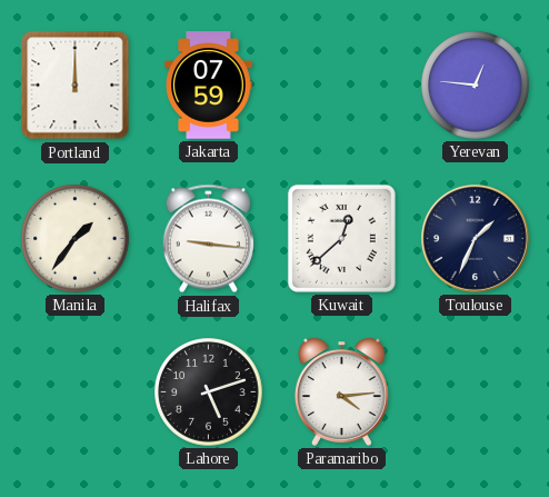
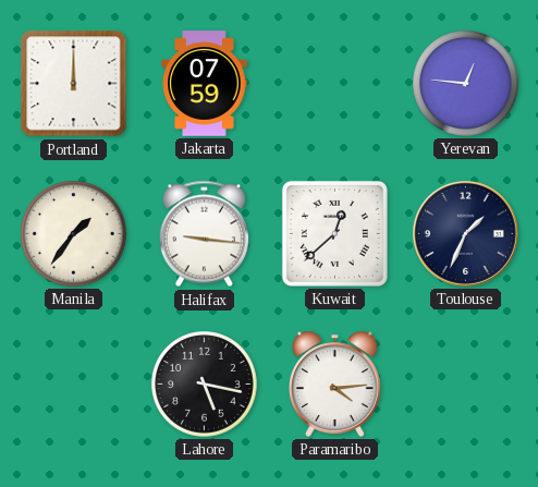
Lahore: 5:12 -> 5:17 (205, 385)
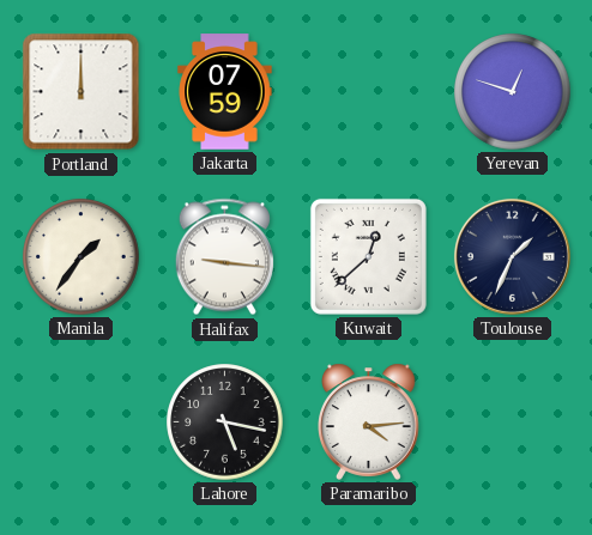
Yerevan: 12:46 -> 12:48 (513, 92)
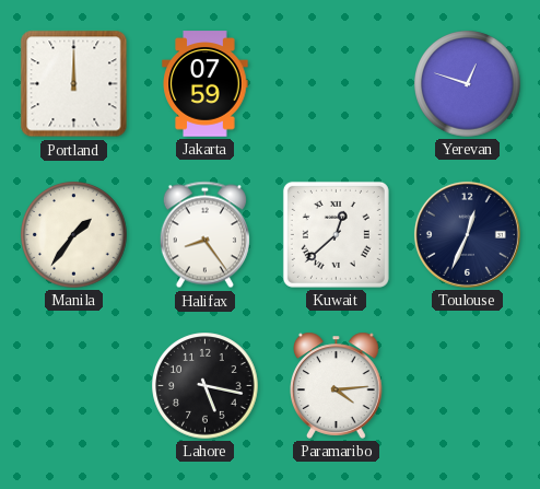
Halifax: 9:16 -> 8:24 (204, 235)
Toulouse: 1:34 -> 12:34 (467, 234)
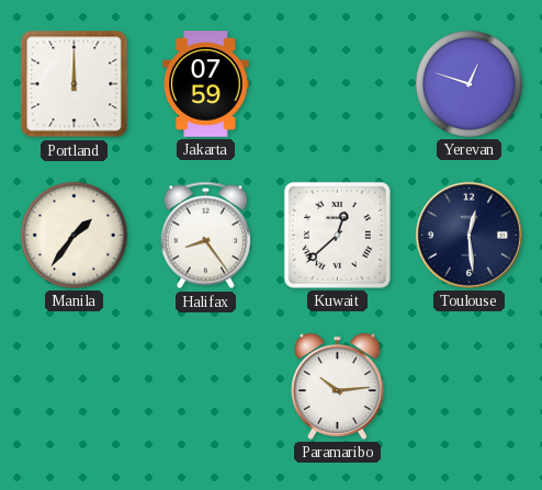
Toulouse: 12:34 -> 12:29 (468, 235)
Lahore: 5:17 -> none (206, 386)
Paramaribo: 4:14 -> 10:14 (338, 386)
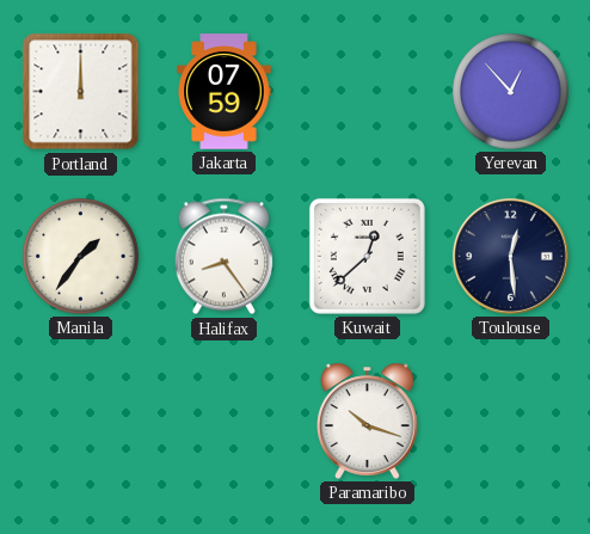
Yerevan: 12:48 -> 12:53 (511, 92)
Paramaribo: 10:14 -> 10:18 (368, 421)
